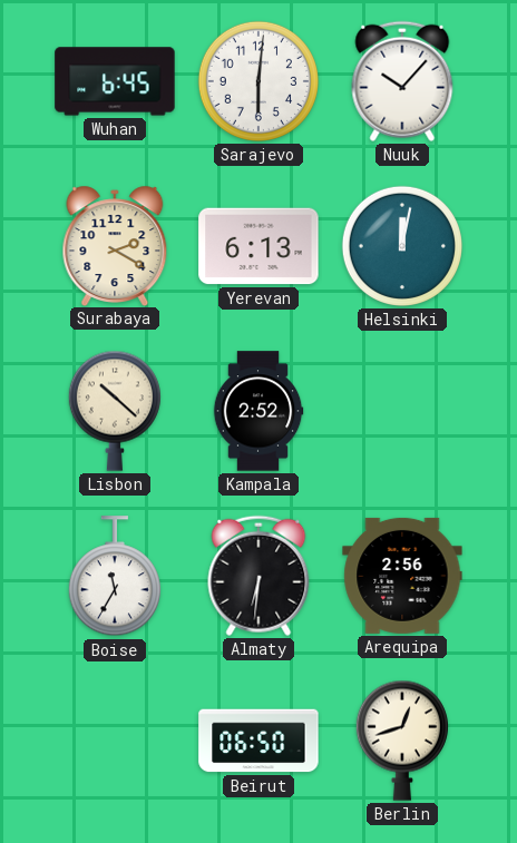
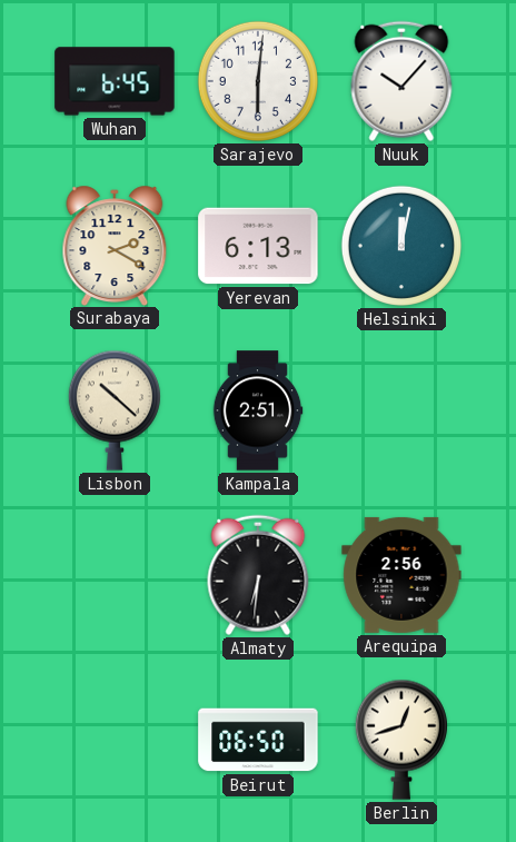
Kampala: 2:52 -> 2:51 (258, 410)
Boise: 11:35 -> none (115, 577)
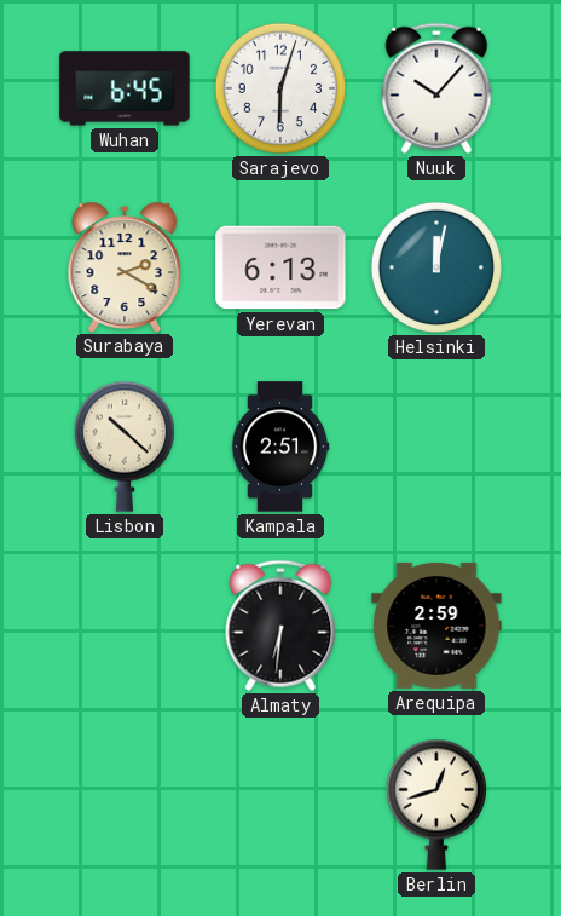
Sarajevo: 6:01 -> 6:03 (280, 88)
Arequipa: 2:56 -> 2:59 (436, 626)
Beirut: 06:50 -> none (258, 740)
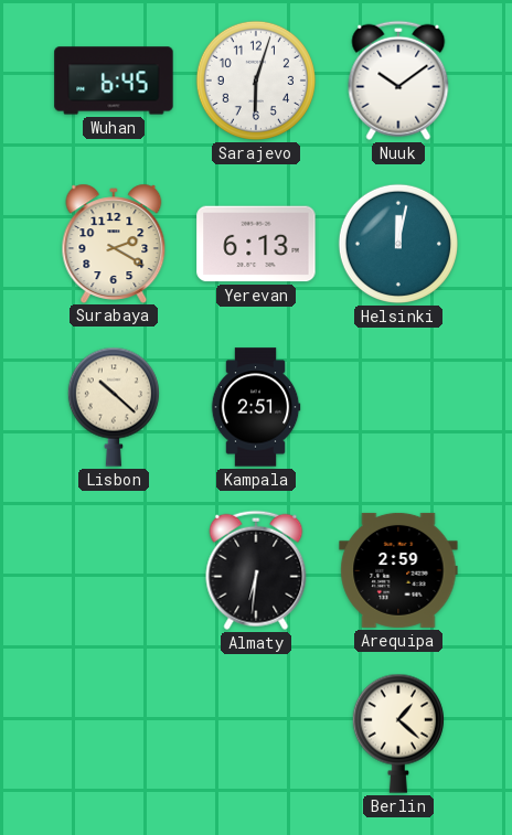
Nuuk: 10:07 -> 10:09 (398, 81)
Berlin: 12:42 -> 1:22 (398, 734)
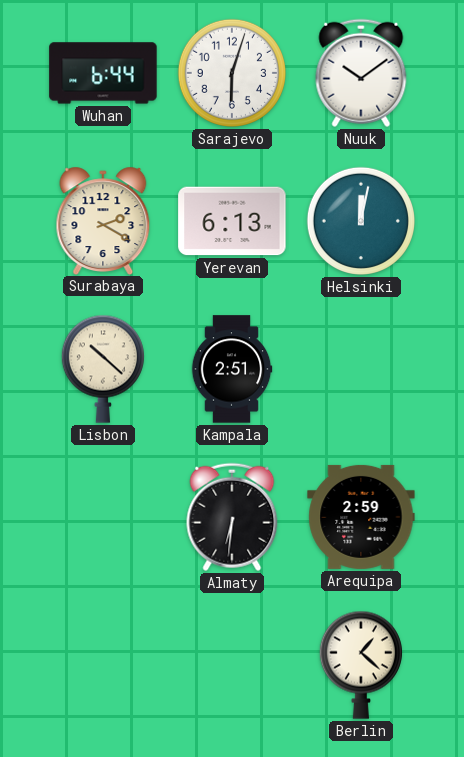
Wuhan: 6:45 -> 6:44 (103, 73)
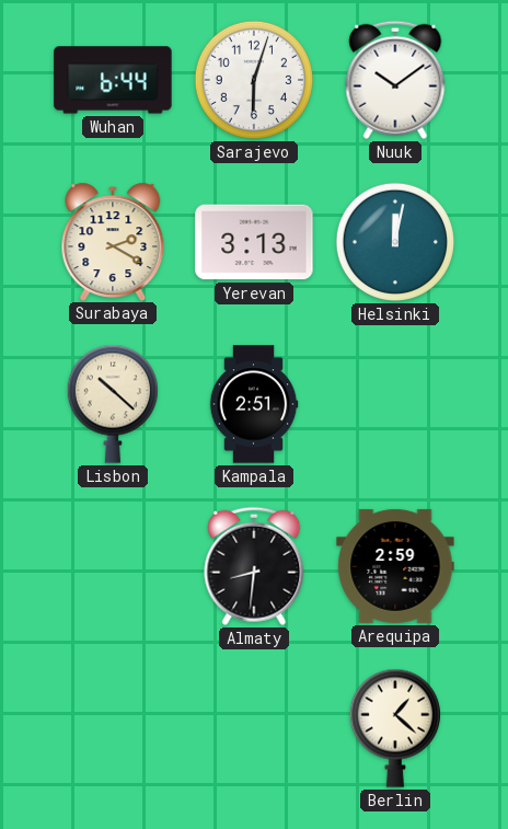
Yerevan: 6:13 -> 3:13 (254, 242)
Almaty: 6:31 -> 8:31 (254, 566)
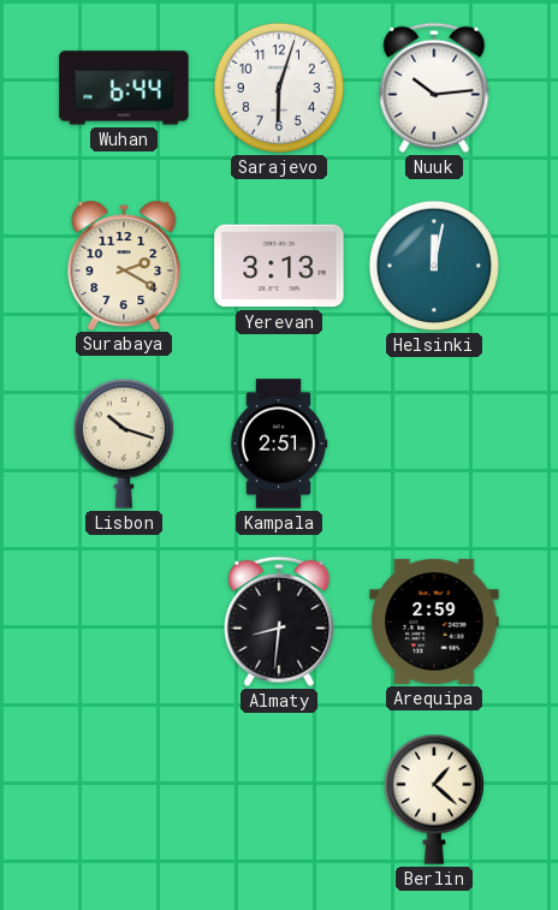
Nuuk: 10:09 -> 10:14 (434, 88)
Lisbon: 10:22 -> 10:18 (124, 444)
